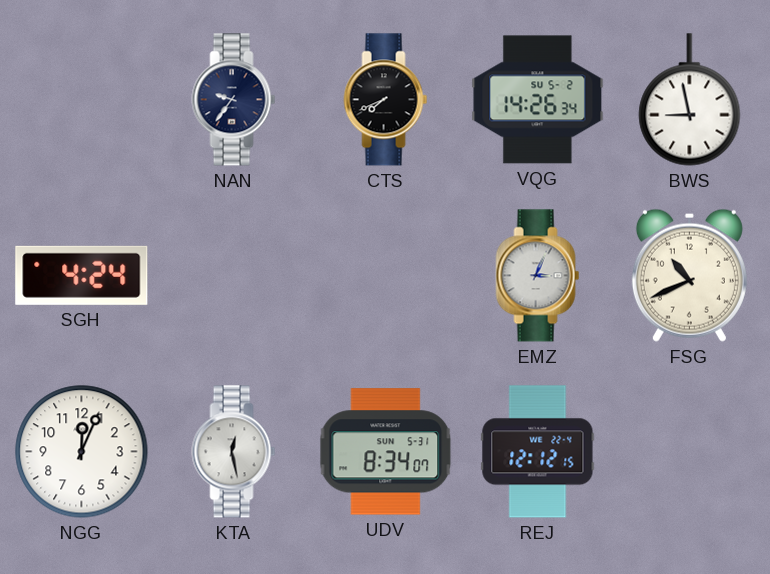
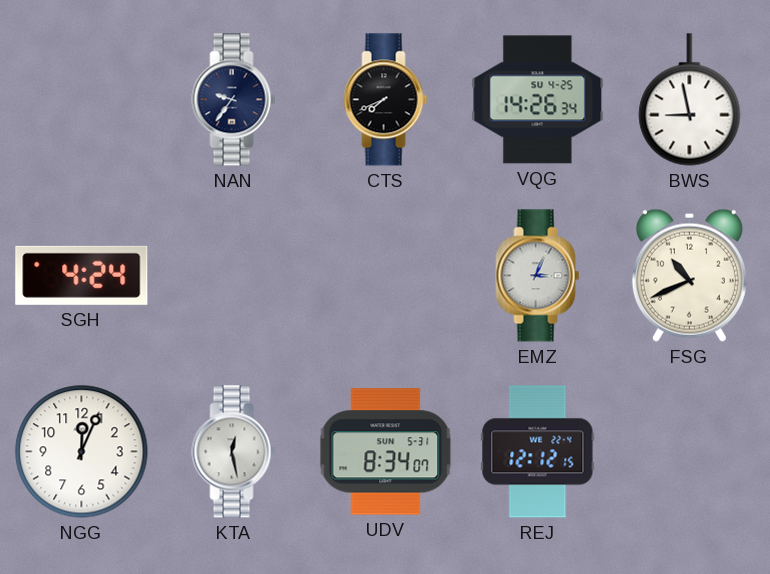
VQG date: SU 5-2 -> SU 4-25 (538, 100)
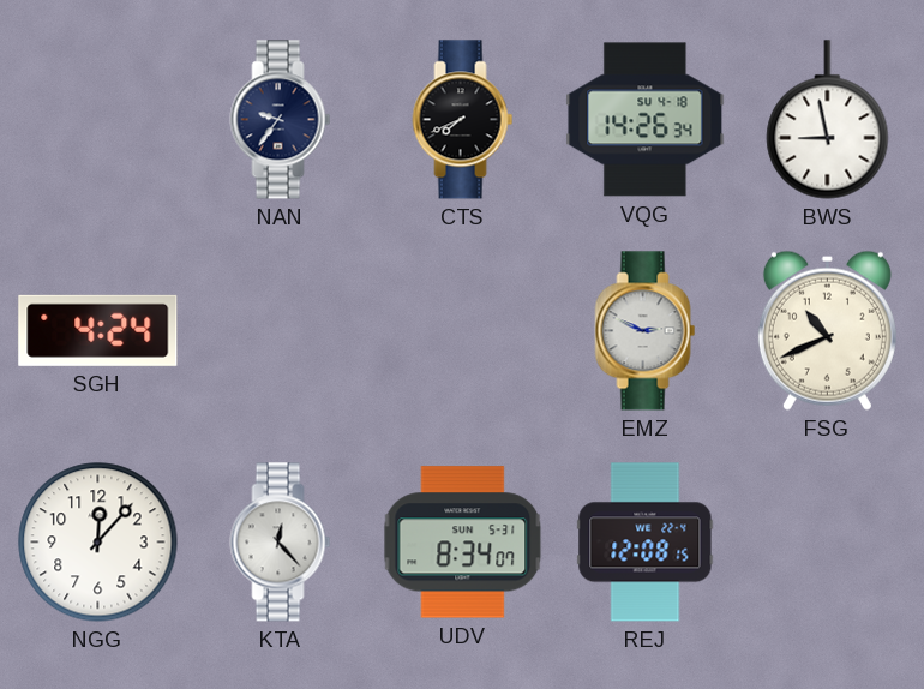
VQG date: SU 4-25 -> SU 4-18 (646, 120)
EMZ: 3:04 -> 2:49 (646, 331)
NGG: 12:04 -> 12:07 (98, 543)
KTA: 12:28 -> 12:23 (281, 543)
REJ: 12:12 -> 12:08 (646, 543)
